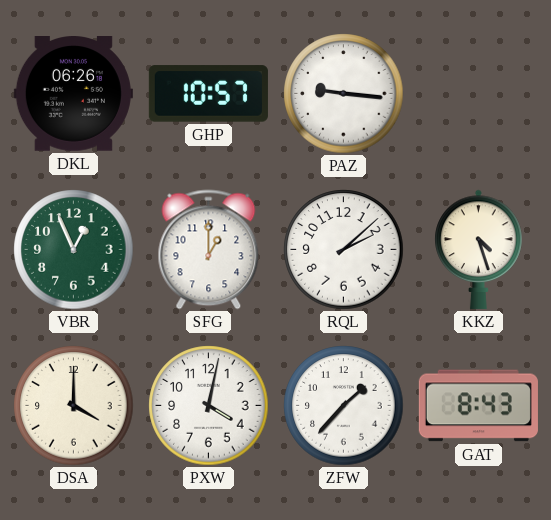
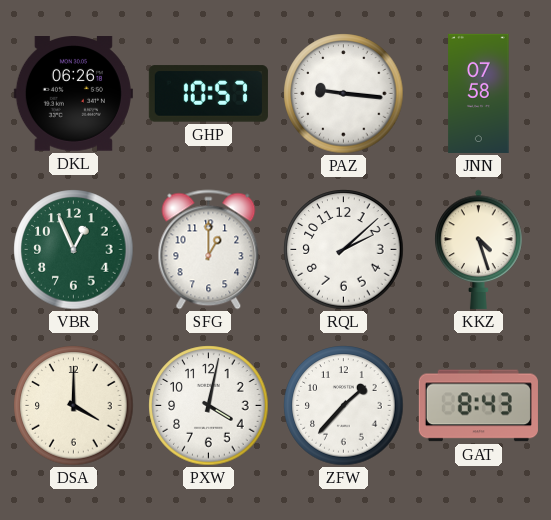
JNN: none -> 07:58 (479, 93)
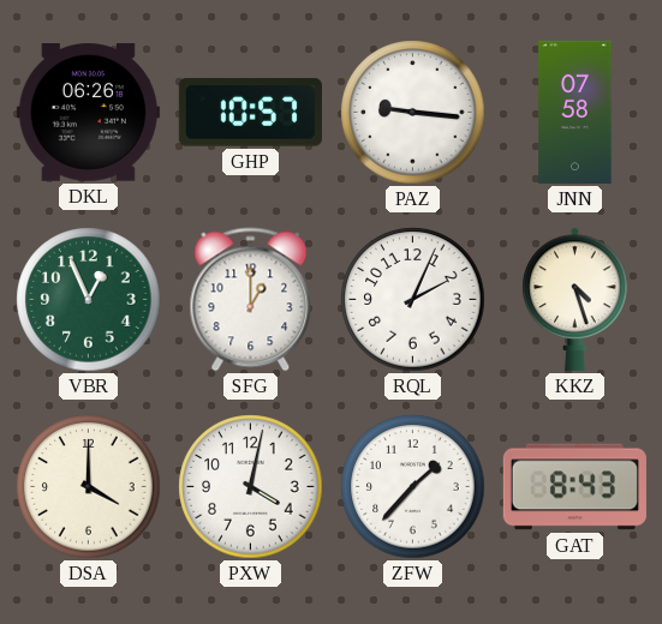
RQL: 2:08 -> 2:04 (413, 300)
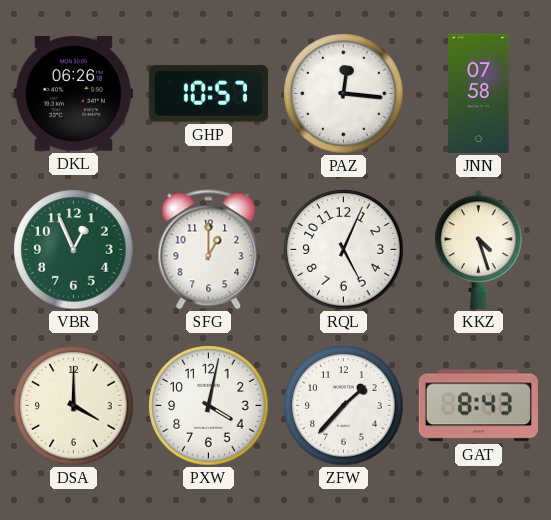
PAZ: 9:16 -> 12:16 (344, 94)
RQL: 2:04 -> 5:04 (344, 250)
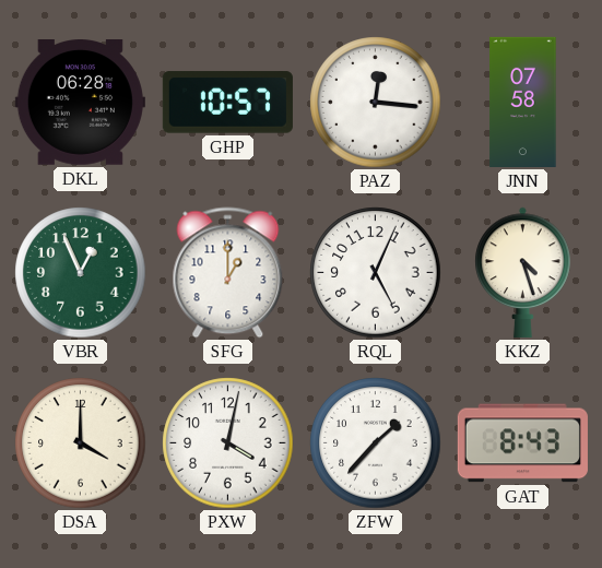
DKL: 06:26 -> 06:28 (80, 103)
